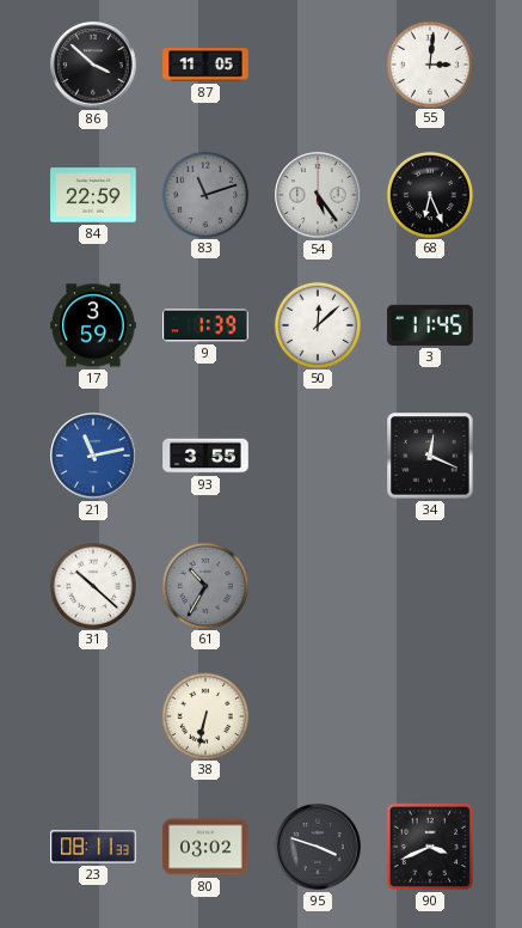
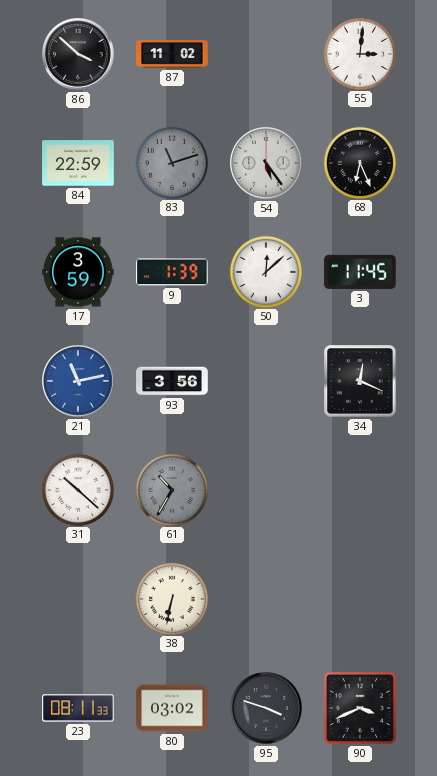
87: 11:05 -> 11:02 (172, 54)
93: 3:55 -> 3:56 (172, 381)
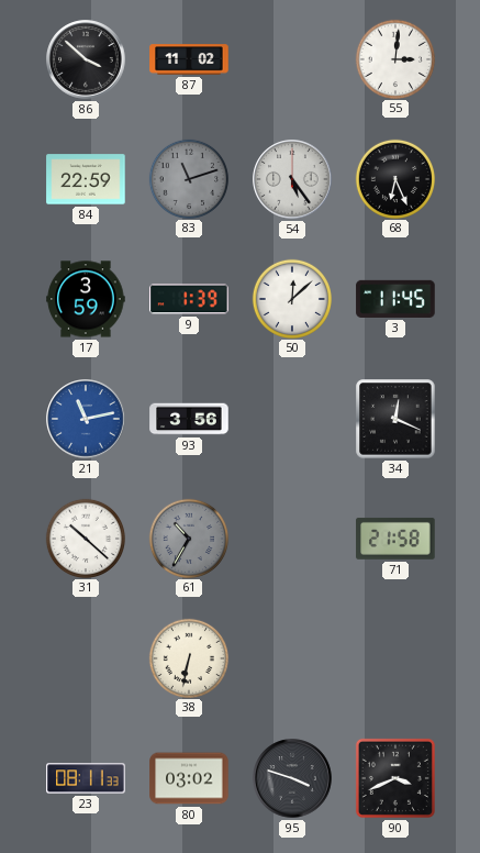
71: none -> 21:58 (395, 539)
